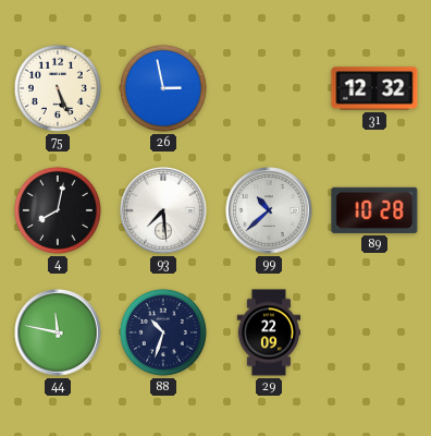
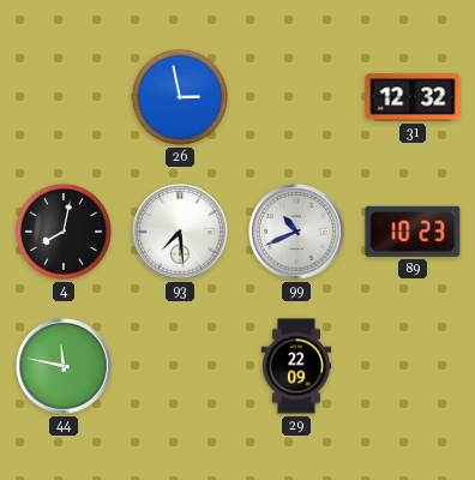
75: 5:26 -> none (58, 88)
99: 10:38 -> 10:41 (296, 232)
89: 10:28 -> 10:23 (413, 232)
88: 10:33 -> none (163, 332)
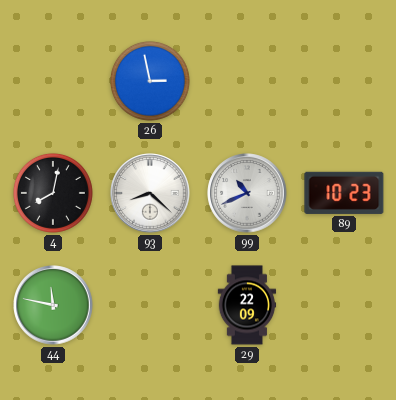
31: 12:32 -> none (413, 97)
93: 7:29 -> 8:22 (150, 193)
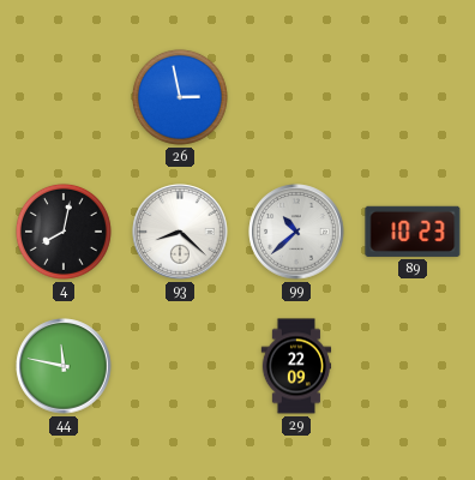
99: 10:41 -> 10:38 (296, 232)
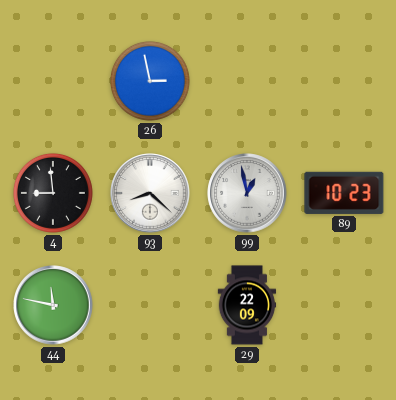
4: 8:02 -> 8:59 (53, 193)
99: 10:38 -> 12:58 (247, 193)
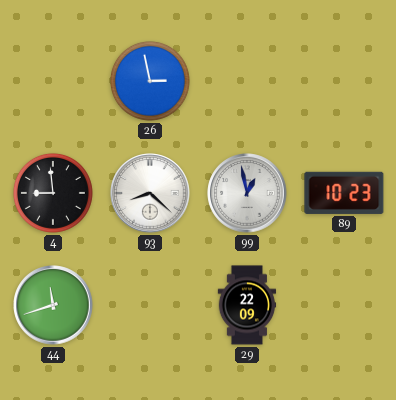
44: 11:47 -> 11:42 (53, 305)
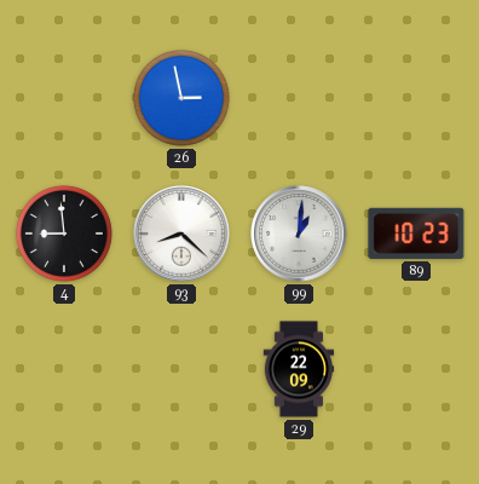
99: 12:58 -> 1:01 (299, 234)
44: 11:42 -> none (53, 305)
